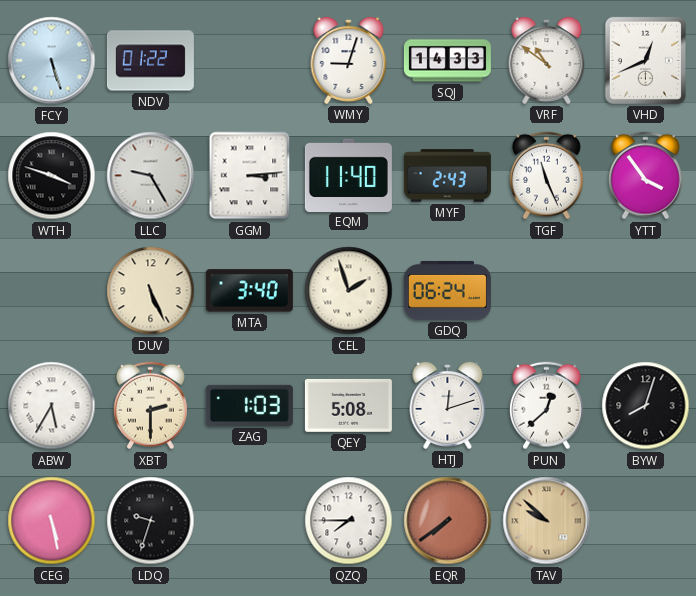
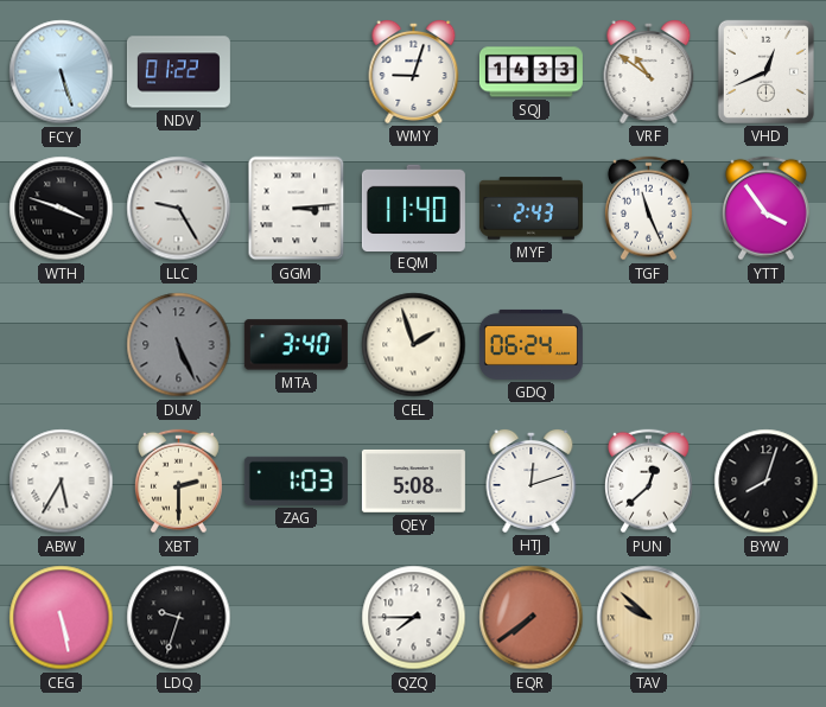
DUV dial: cream -> grey (179, 345)
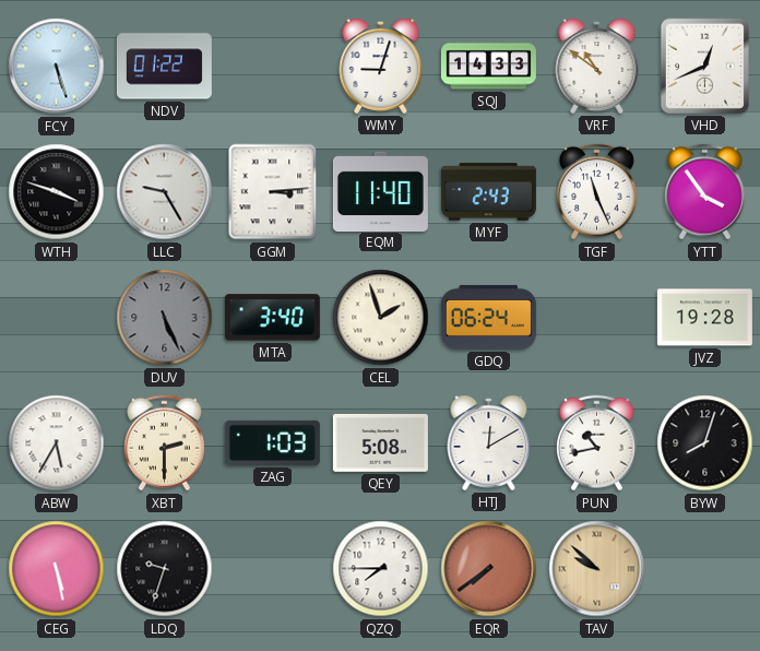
JVZ: none -> 19:28 (704, 318)
HTJ: 12:12 -> 12:10 (489, 443)
PUN: 12:38 -> 10:43 (596, 443)
